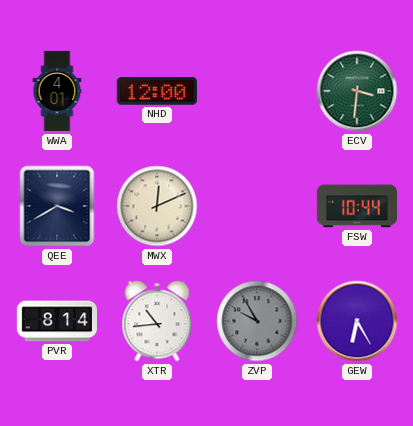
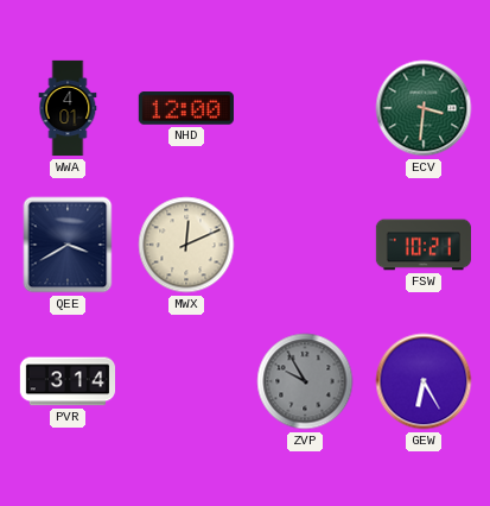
FSW: 10:44 -> 10:21 (422, 245)
PVR: 8:14 -> 3:14 (66, 381)
XTR: 10:44 -> none (157, 321)
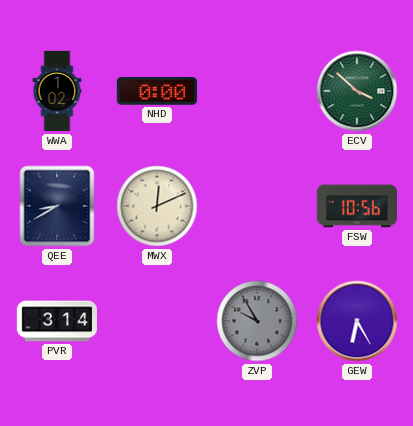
WWA: 4:01 -> 1:02 (57, 91)
NHD: 12:00 -> 0:00 (157, 91)
ECV: 3:31 -> 3:52 (357, 91)
QEE: 3:40 -> 8:40 (57, 206)
FSW: 10:21 -> 10:56 (356, 206)
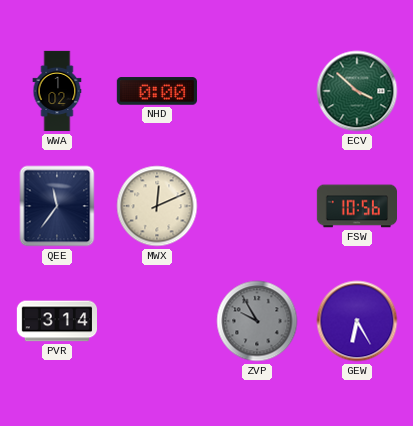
QEE: 8:40 -> 11:36 (57, 206)
